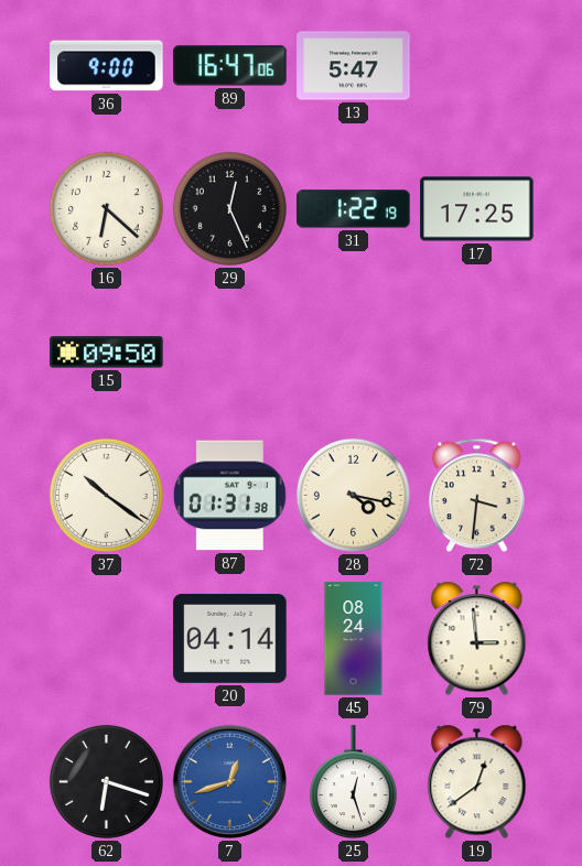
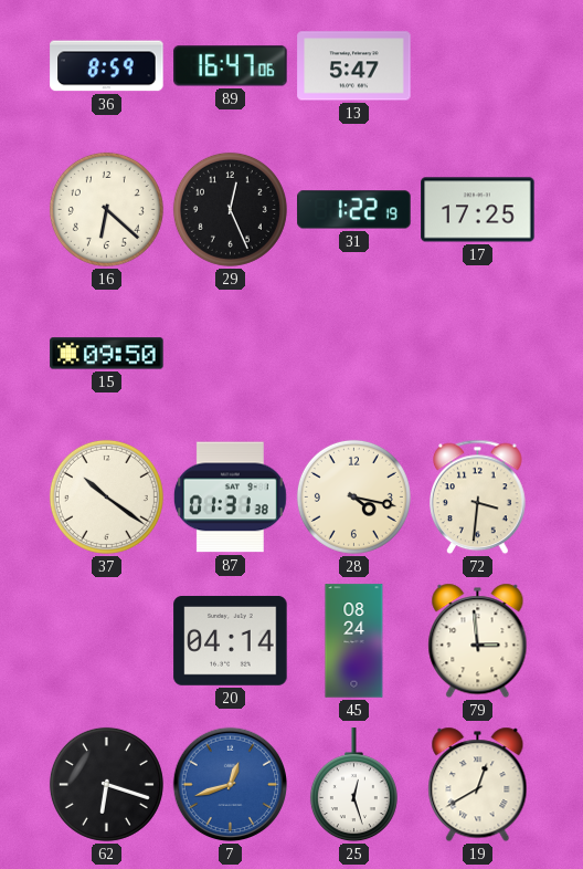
36: 9:00 -> 8:59 (107, 66)
19: 12:39 -> 12:40 (478, 785)
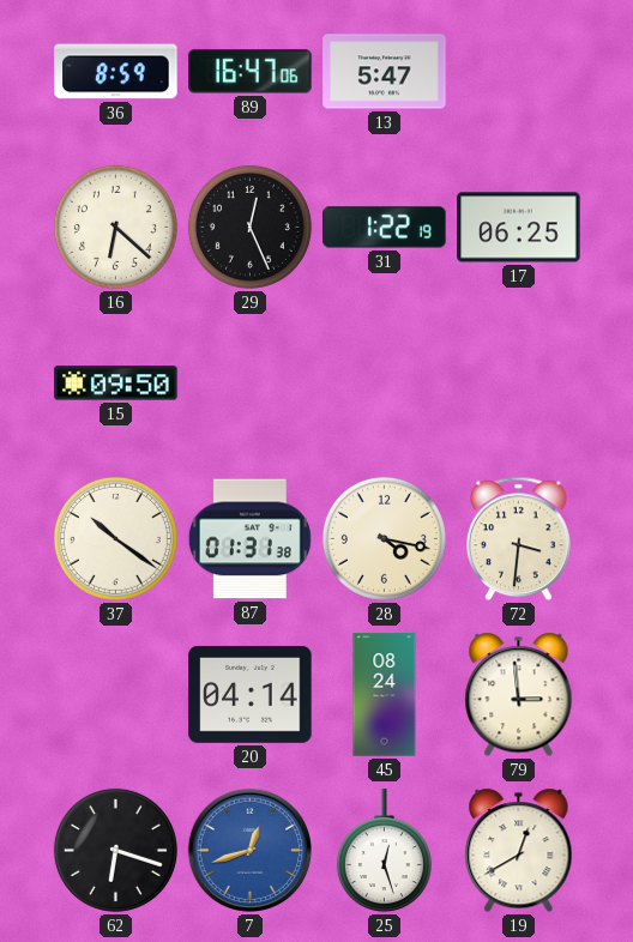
17: 17:25 -> 06:25 (519, 228)
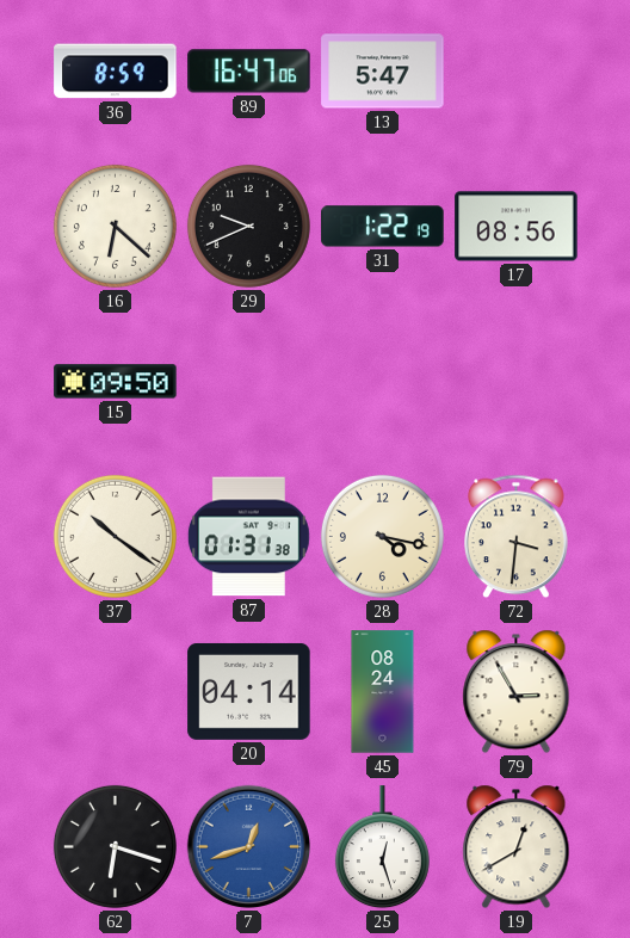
29: 12:26 -> 9:41 (248, 226)
17: 06:25 -> 08:56 (517, 227)
79: 2:59 -> 2:55 (517, 692)
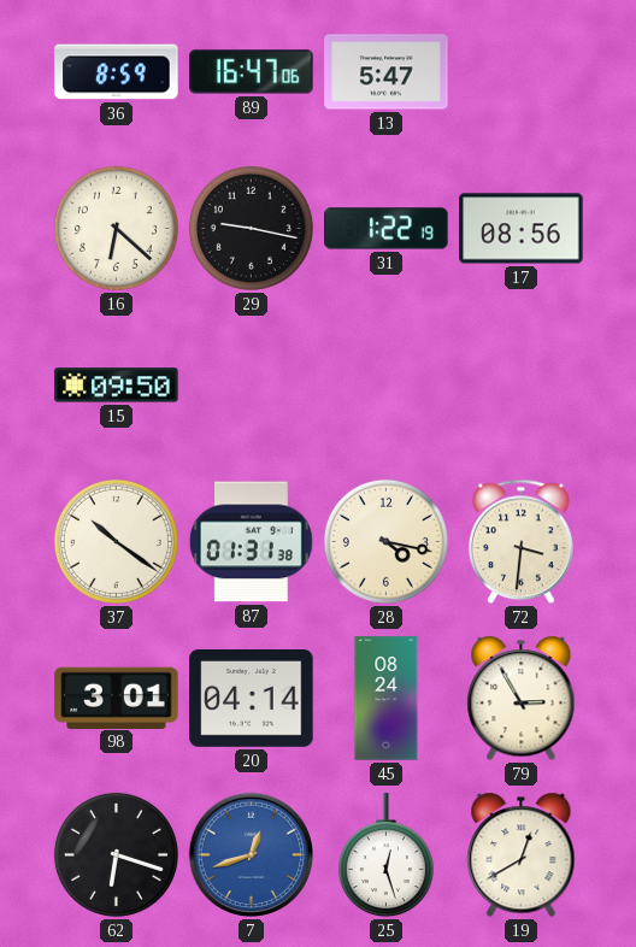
29: 9:41 -> 9:17 (251, 228)
98: none -> 3:01 (117, 698)
